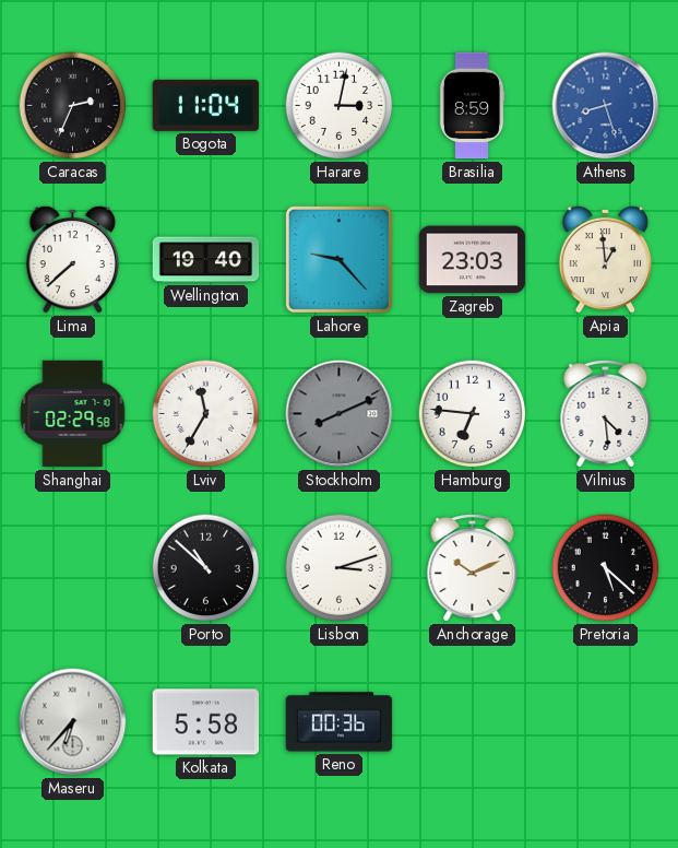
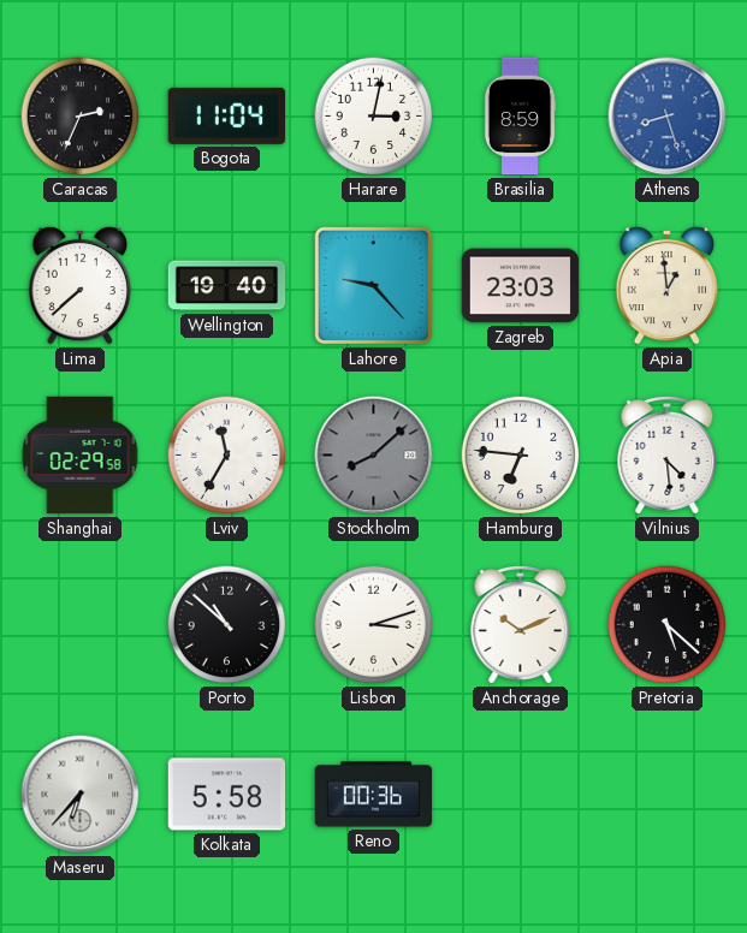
Stockholm: 8:11 -> 8:08 (374, 456)
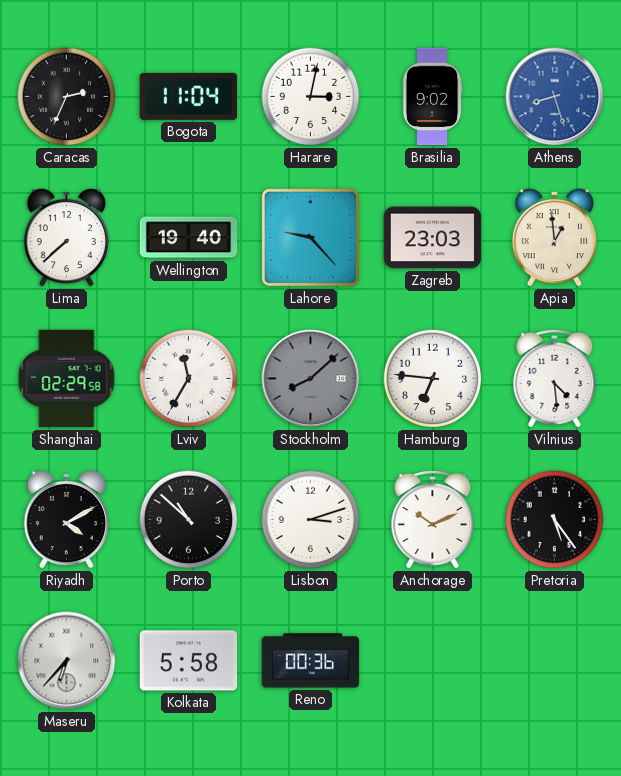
Brasilia: 8:59 -> 9:02 (432, 97)
Riyadh: none -> 4:10 (66, 519)
Pretoria: 5:22 -> 5:24 (555, 520)
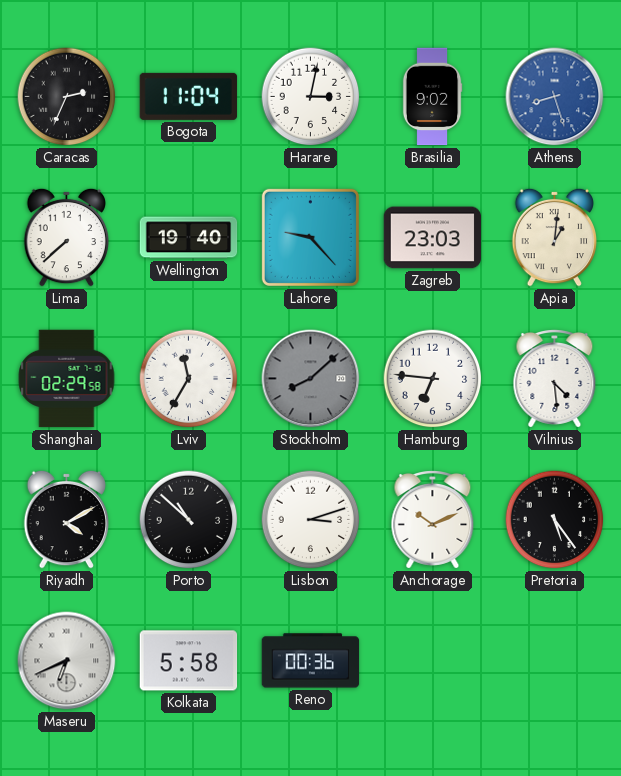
Apia: 12:59 -> 1:01 (554, 237)
Maseru: 6:37 -> 6:41 (67, 661)
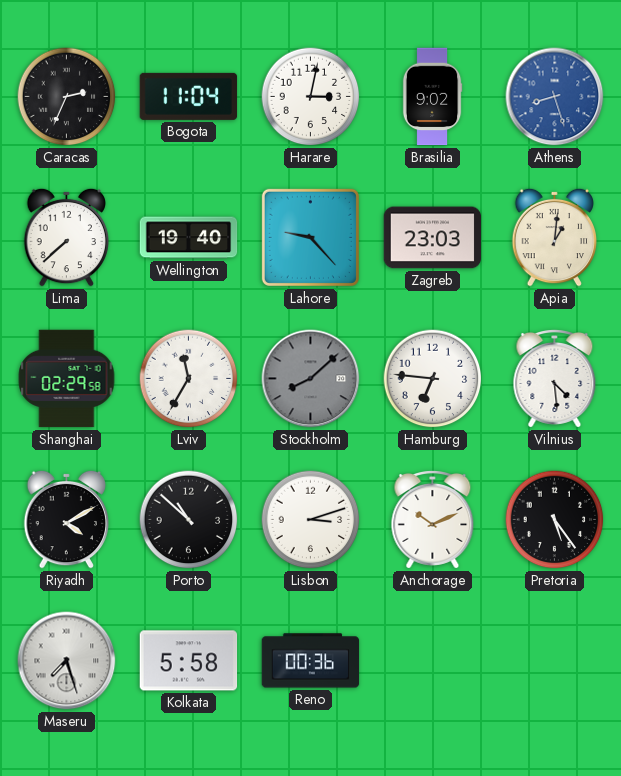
Maseru: 6:41 -> 7:27 (67, 661)
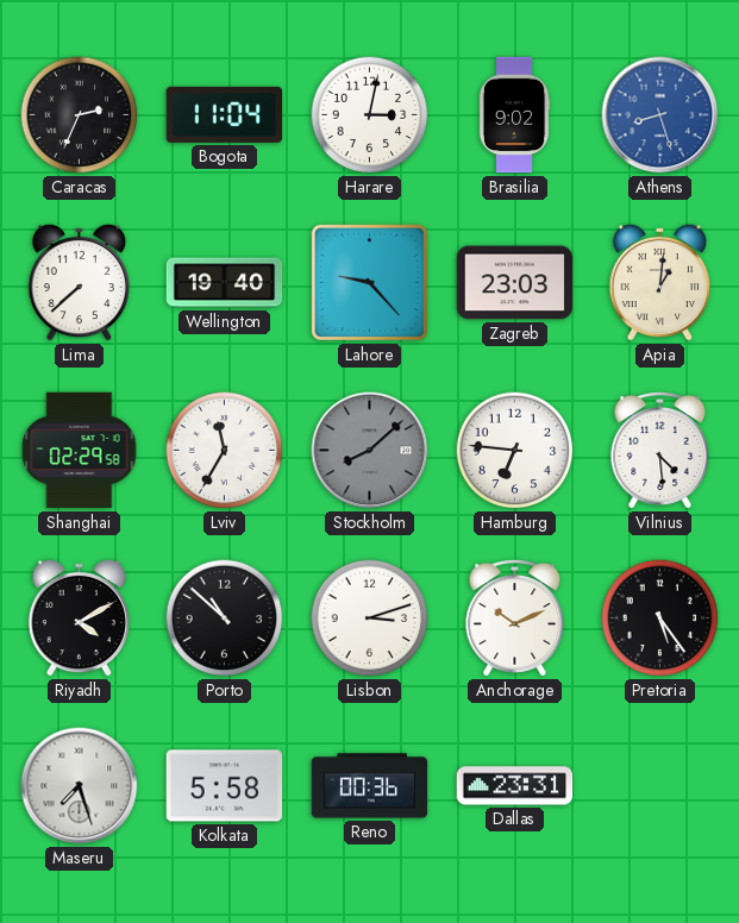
Dallas: none -> 23:31 (515, 786)
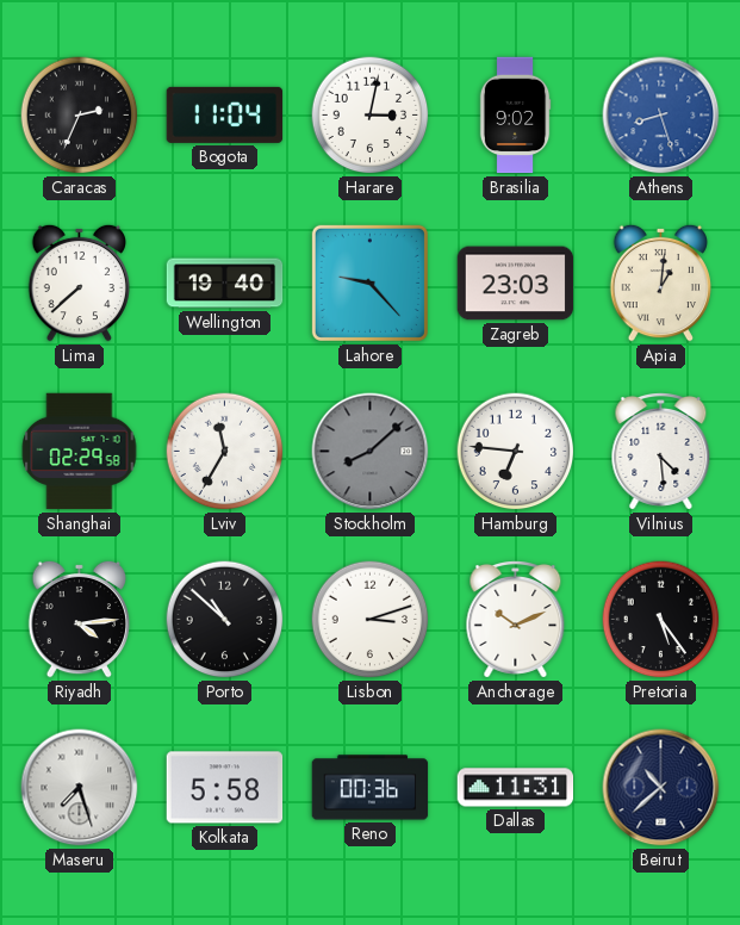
Riyadh: 4:10 -> 4:14 (79, 619)
Dallas: 23:31 -> 11:31 (516, 788)
Beirut: none -> 10:38 (661, 788)
